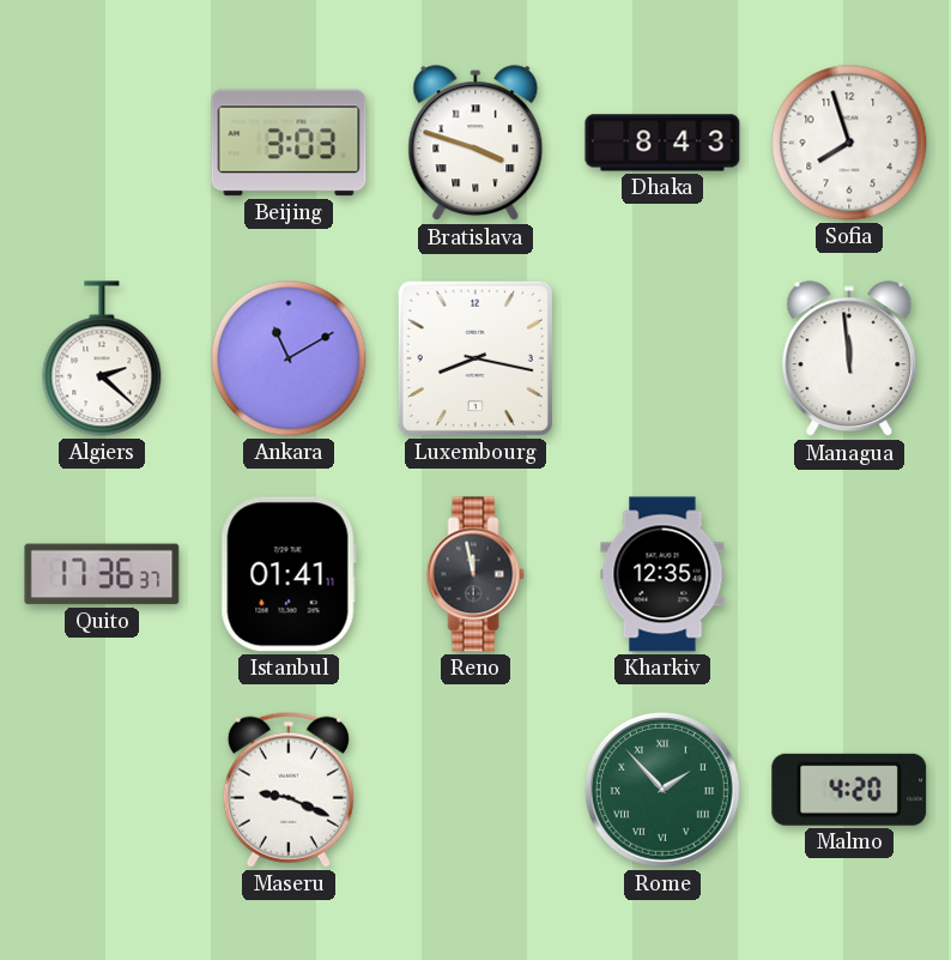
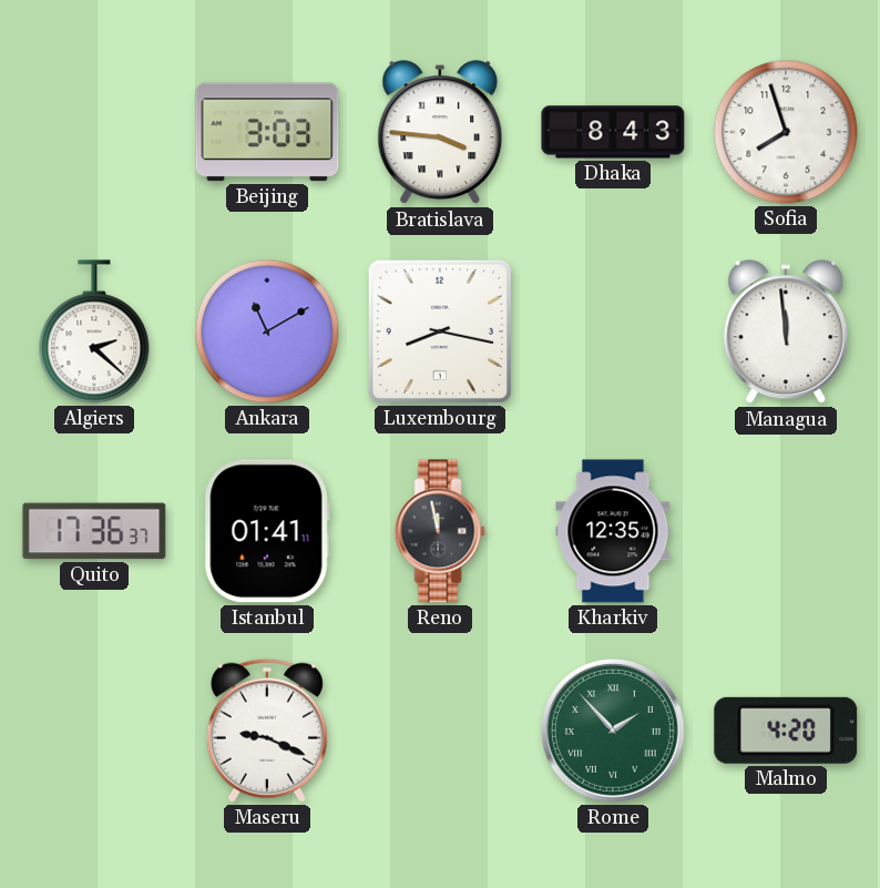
Bratislava: 3:48 -> 3:46 (440, 133)
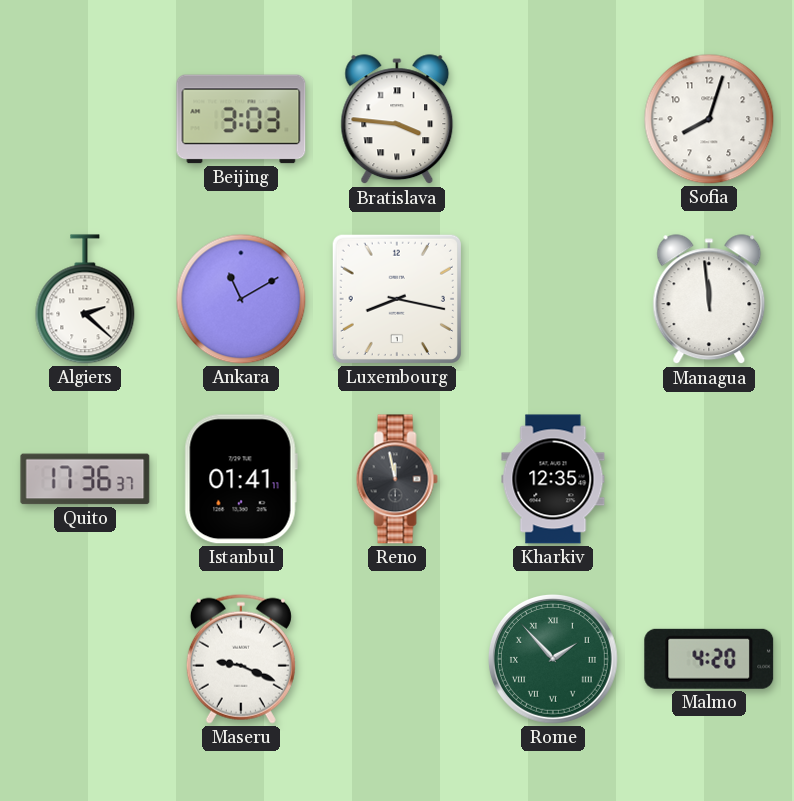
Dhaka: 8:43 -> none (613, 132)
Sofia: 7:57 -> 8:03 (709, 119)
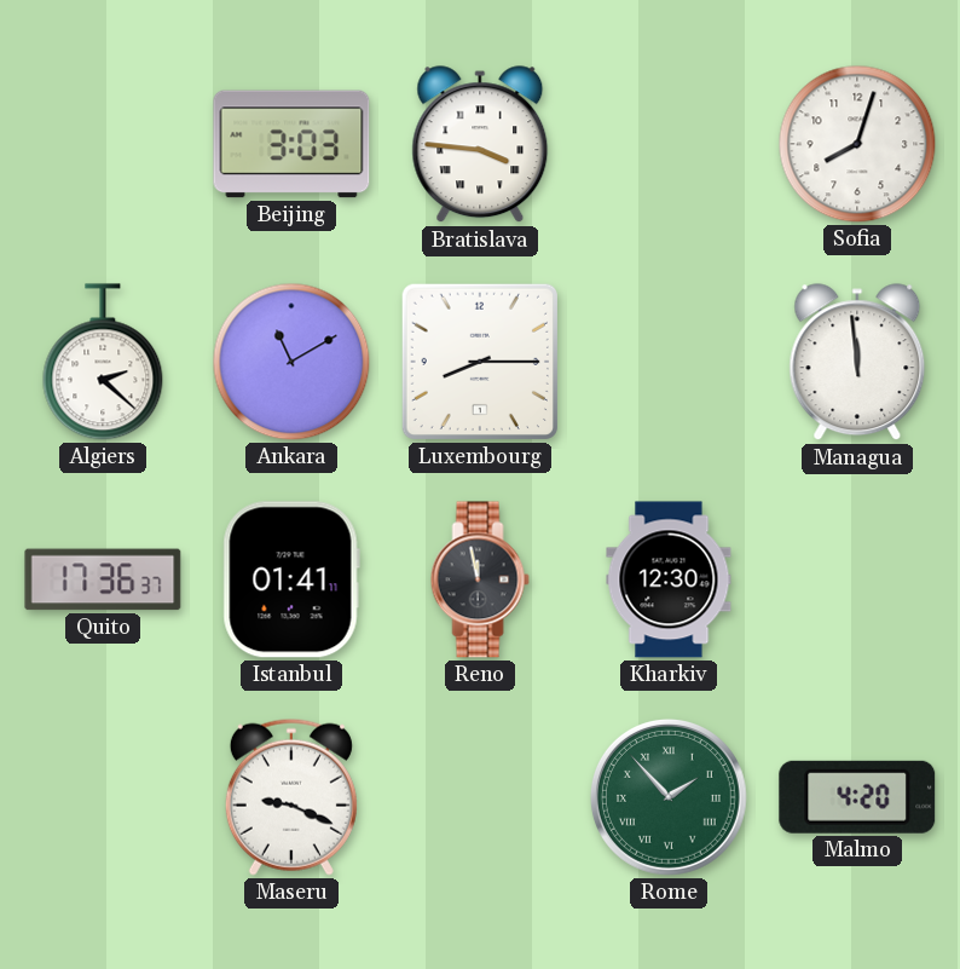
Luxembourg: 8:17 -> 8:15 (480, 362)
Kharkiv: 12:35 -> 12:30 (669, 579)
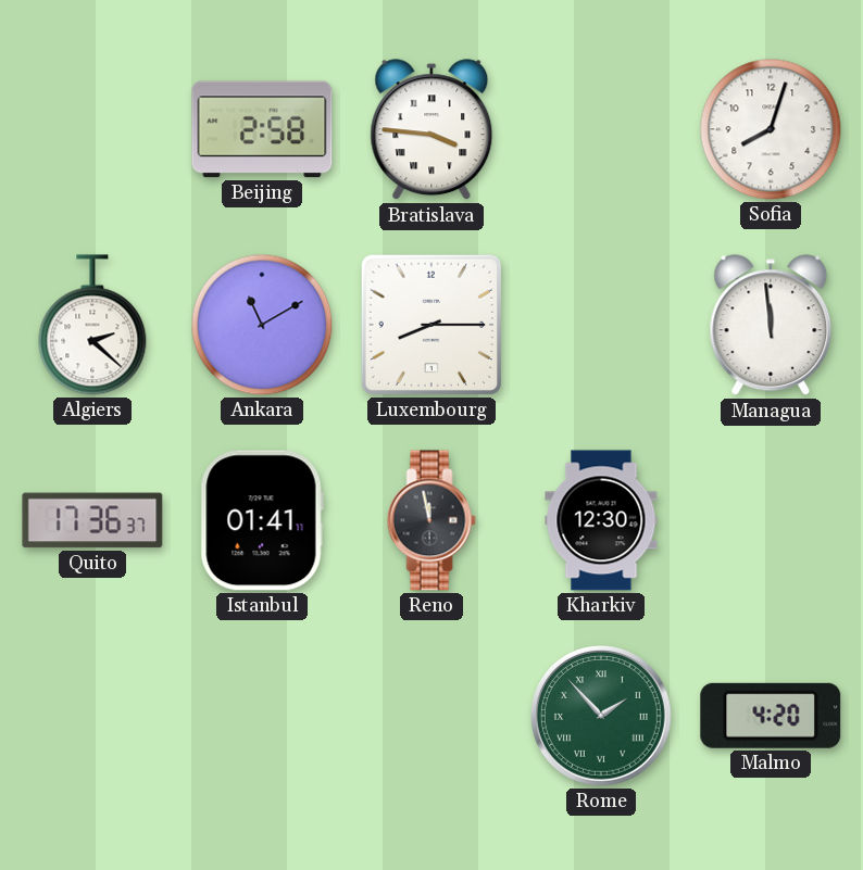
Beijing: 3:03 -> 2:58 (262, 129)
Maseru: 9:19 -> none (291, 797)
